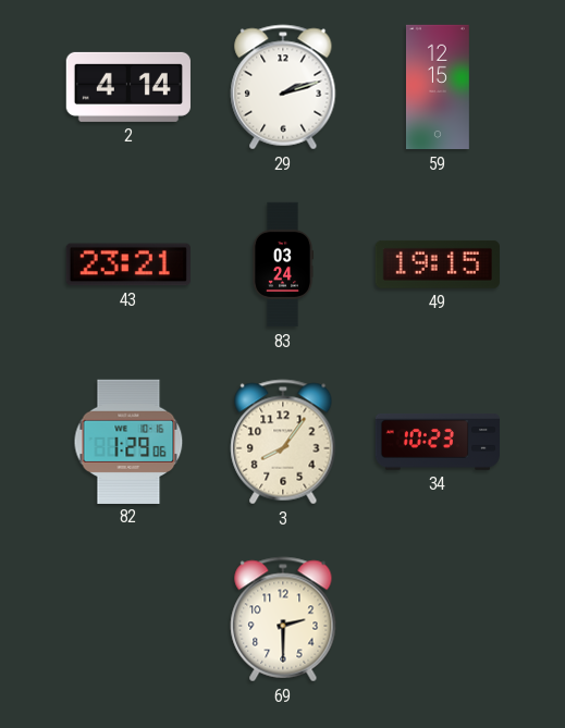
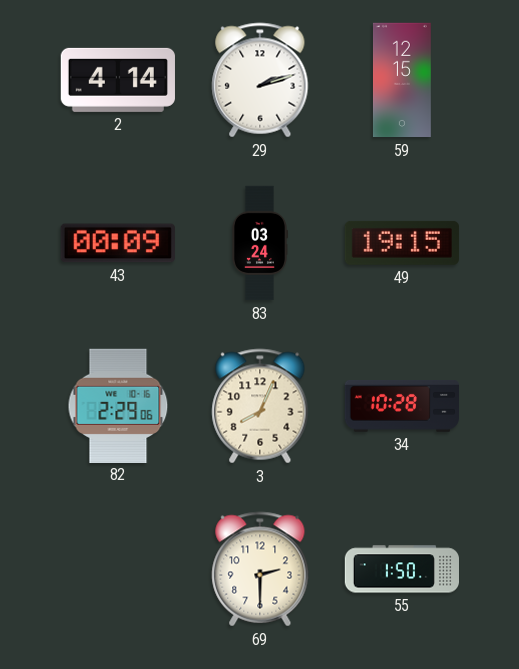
43: 23:21 -> 00:09 (118, 243)
82: 1:29 -> 2:29 (118, 405)
3: 8:06 -> 8:04 (260, 406)
34: 10:23 -> 10:28 (401, 407)
55: none -> 1:50 (401, 569)
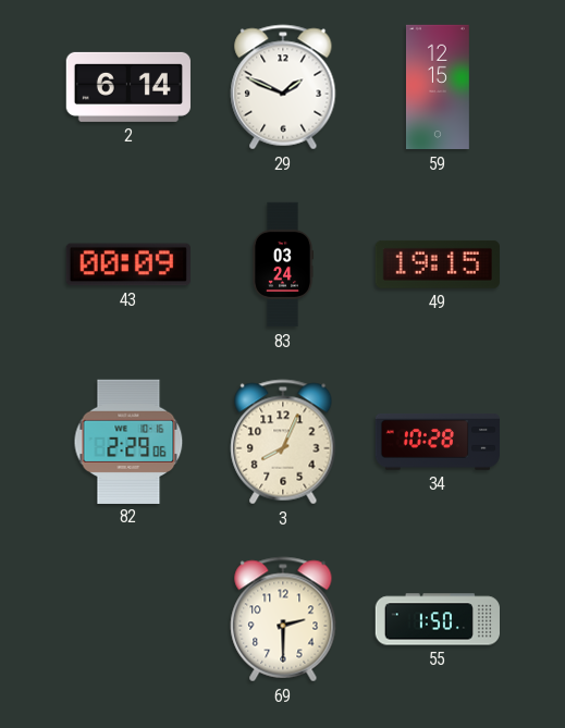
2: 4:14 -> 6:14 (128, 87)
29: 2:12 -> 1:49 (283, 87)
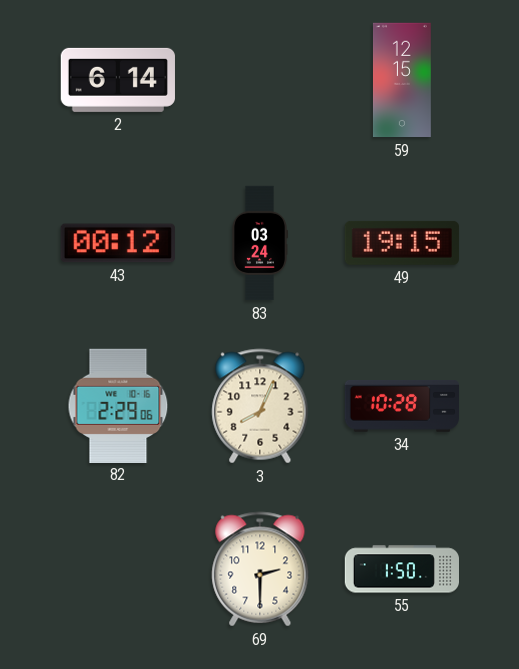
29: 1:49 -> none (283, 87)
43: 00:09 -> 00:12 (118, 243)
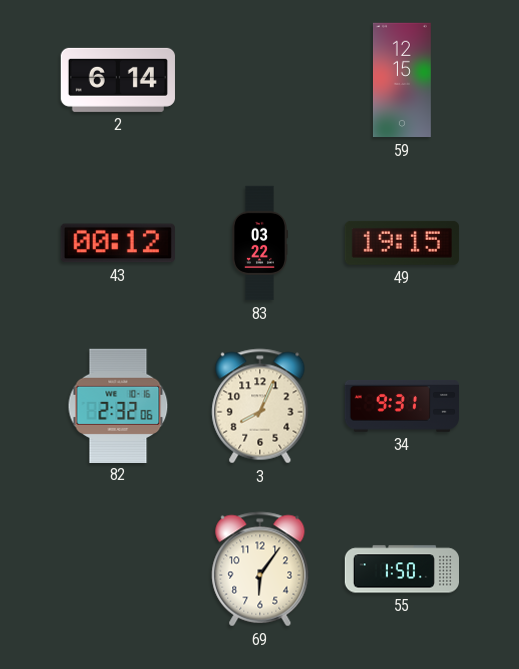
83: 03:24 -> 03:22 (259, 243)
82: 2:29 -> 2:32 (118, 405)
34: 10:28 -> 9:31 (401, 407)
69: 2:30 -> 6:06 (260, 569)
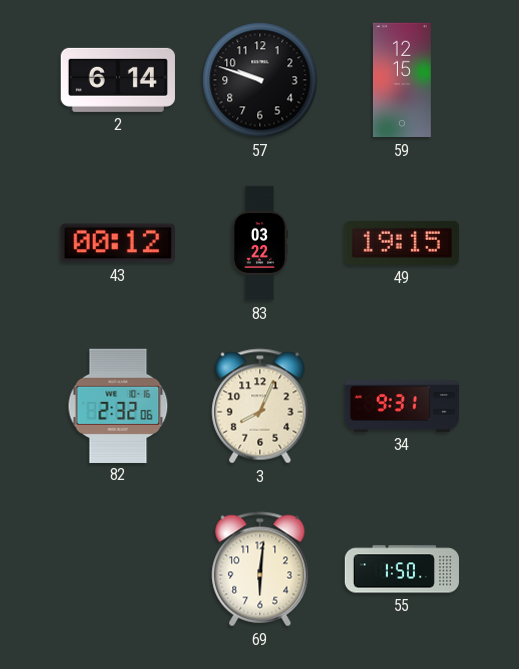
57: none -> 9:48 (260, 80)
69: 6:06 -> 6:01 (260, 569)
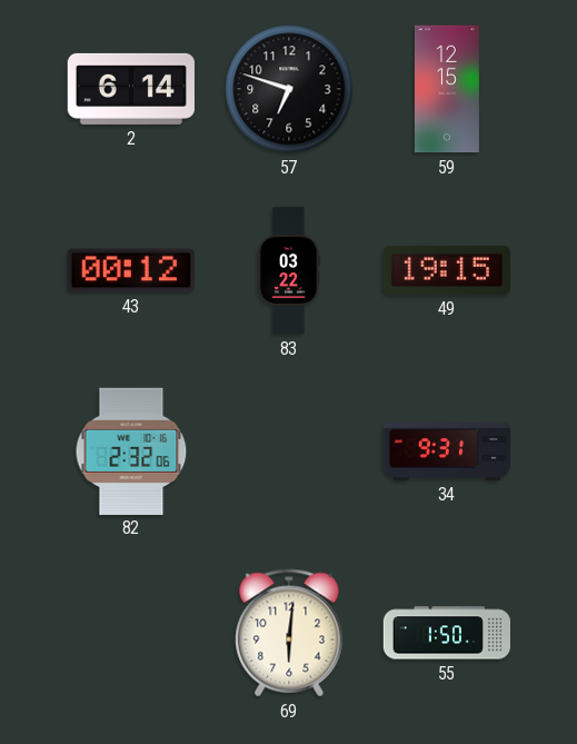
57: 9:48 -> 6:48 (289, 89)
3: 8:04 -> none (260, 406)
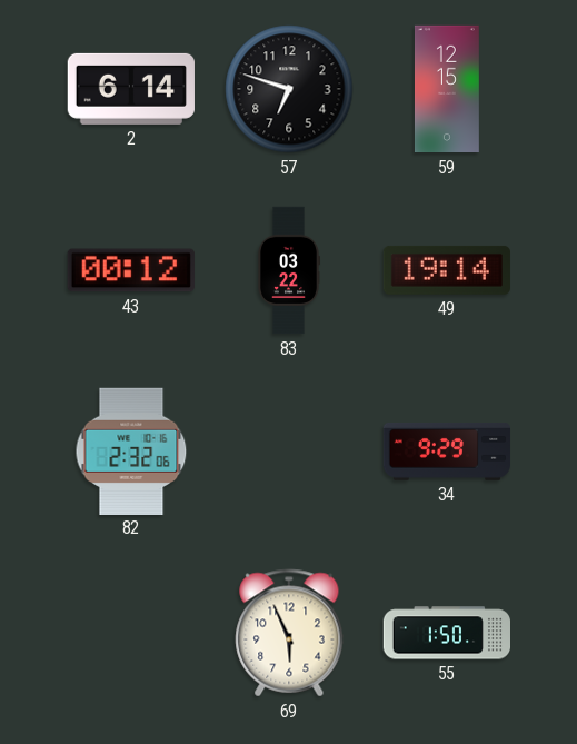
49: 19:15 -> 19:14 (447, 270)
34: 9:31 -> 9:29 (446, 453)
69: 6:01 -> 5:56 (289, 633)
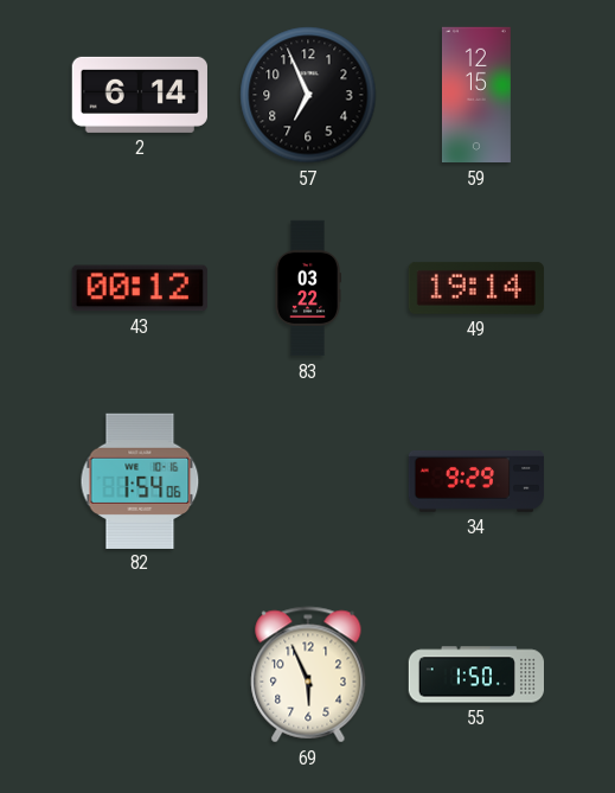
57: 6:48 -> 6:56 (308, 95)
82: 2:32 -> 1:54 (140, 480)
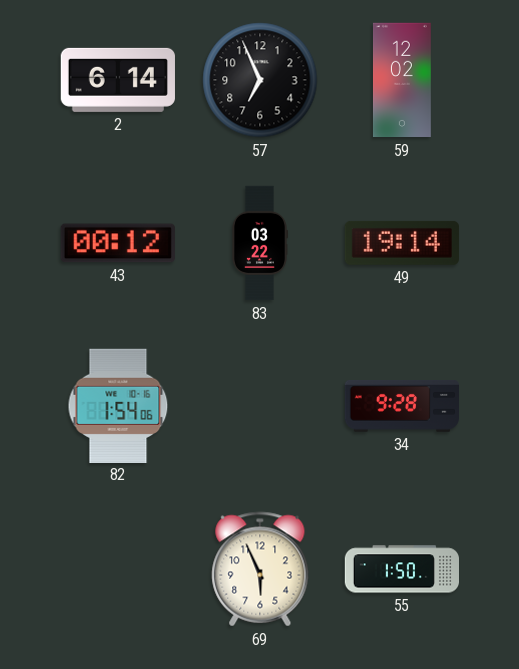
59: 12:15 -> 12:02 (402, 80)
34: 9:29 -> 9:28 (401, 407)
